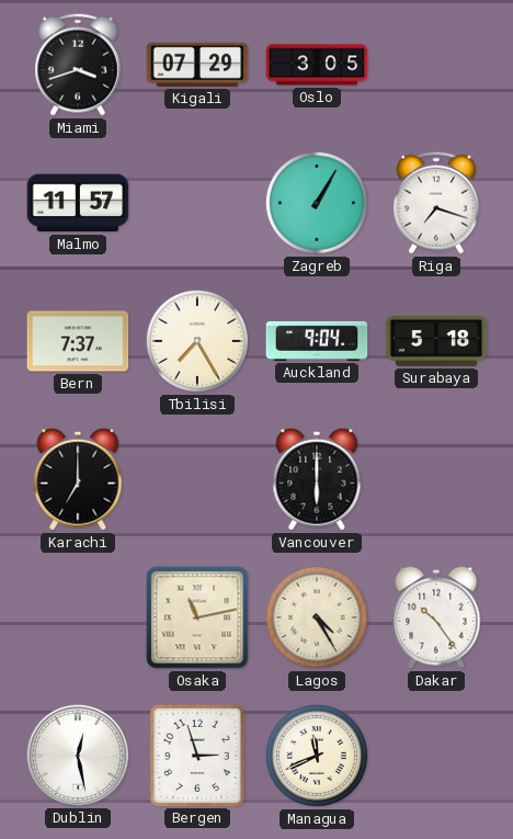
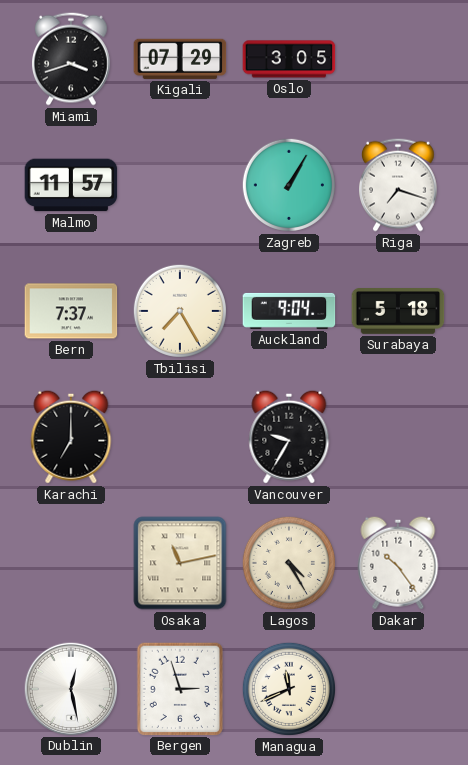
Vancouver: 6:00 -> 9:35 (289, 437)
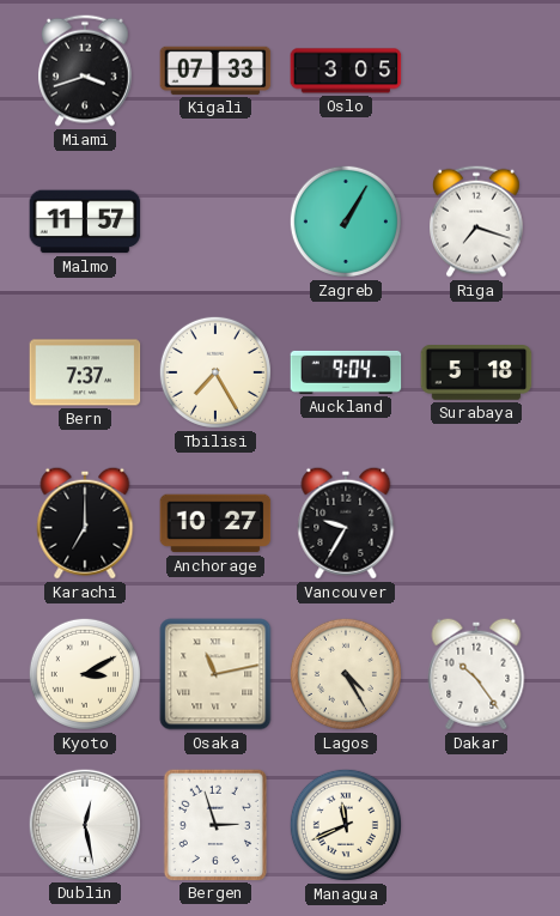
Kigali: 07:29 -> 07:33 (215, 71)
Anchorage: none -> 10:27 (215, 523)
Kyoto: none -> 3:10 (85, 674)
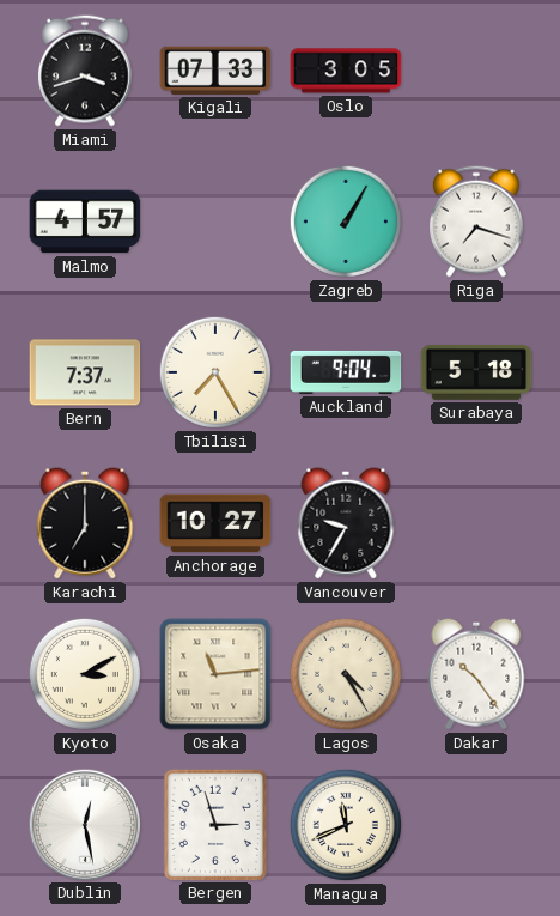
Malmo: 11:57 -> 4:57 (85, 222)
Osaka: 11:13 -> 11:14 (215, 674)
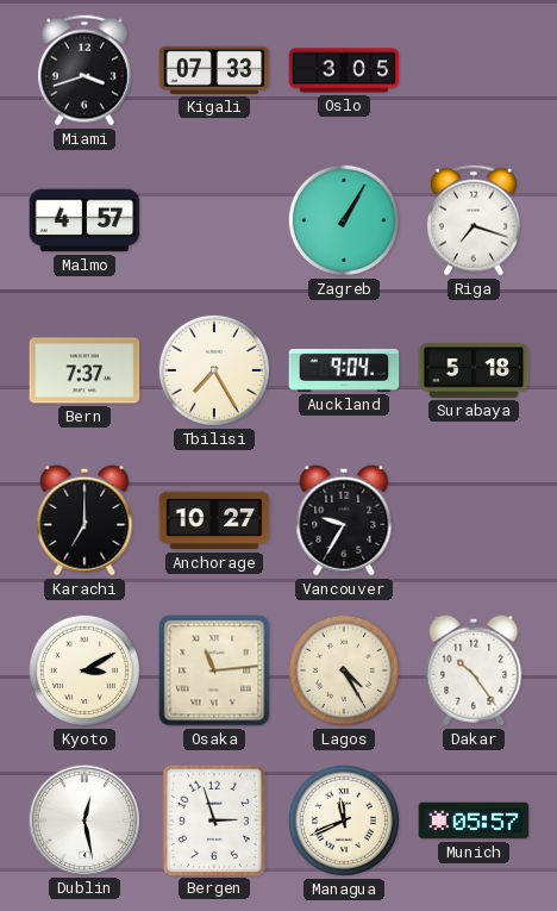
Munich: none -> 05:57 (474, 820)
